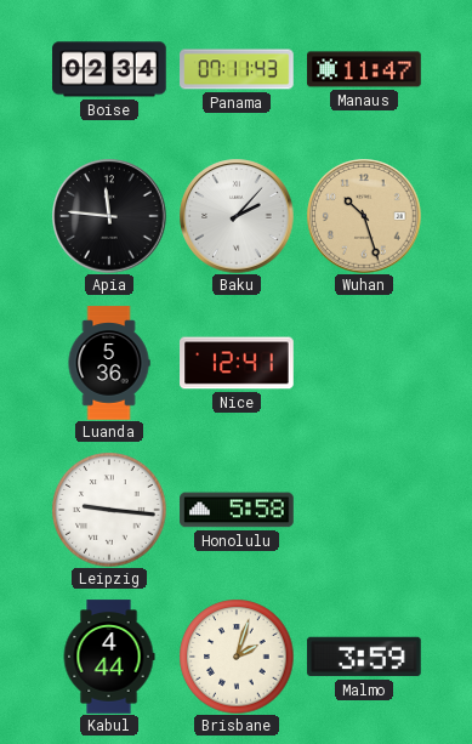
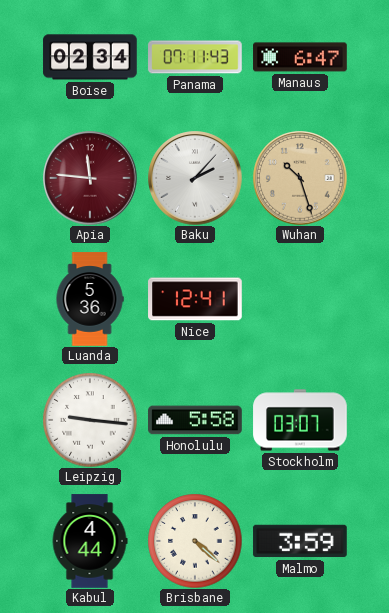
Manaus: 11:47 -> 6:47 (300, 57)
Apia dial: black -> burgundy (90, 178)
Stockholm: none -> 03:07 (300, 420)
Brisbane: 2:03 -> 4:22 (195, 541)
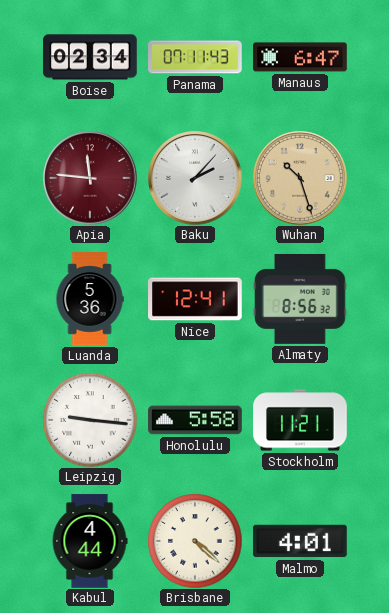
Almaty: none -> 8:56 (300, 299)
Stockholm: 03:07 -> 11:21 (300, 420)
Malmo: 3:59 -> 4:01 (300, 541)
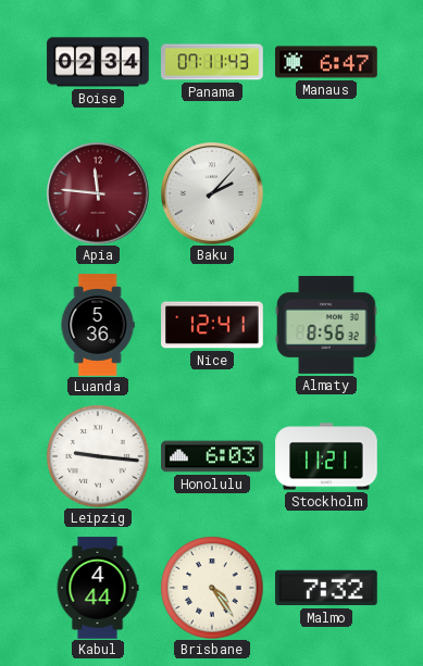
Wuhan: 10:27 -> none (300, 178)
Honolulu: 5:58 -> 6:03 (212, 456)
Brisbane: 4:22 -> 4:24 (212, 588)
Malmo: 4:01 -> 7:32 (326, 588)
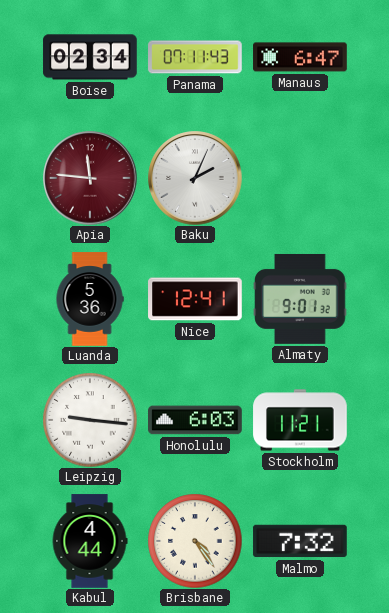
Baku: 2:07 -> 2:04 (195, 178)
Almaty: 8:56 -> 9:01 (300, 299)
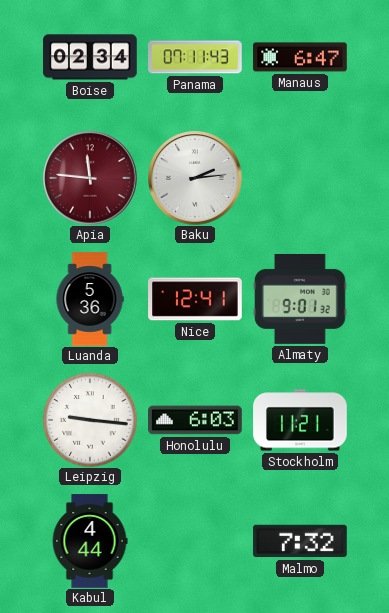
Baku: 2:04 -> 2:14 (195, 178)
Brisbane: 4:24 -> none (195, 541)
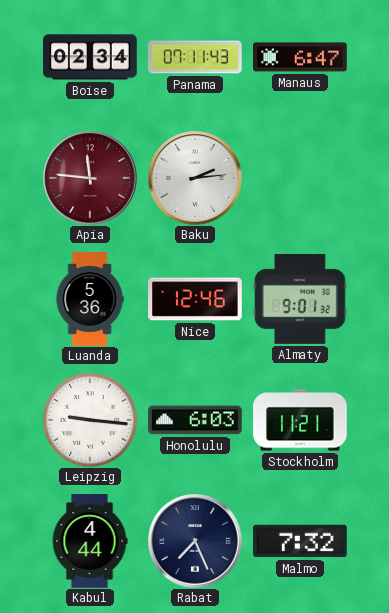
Nice: 12:41 -> 12:46 (195, 299)
Rabat: none -> 7:26 (195, 541)
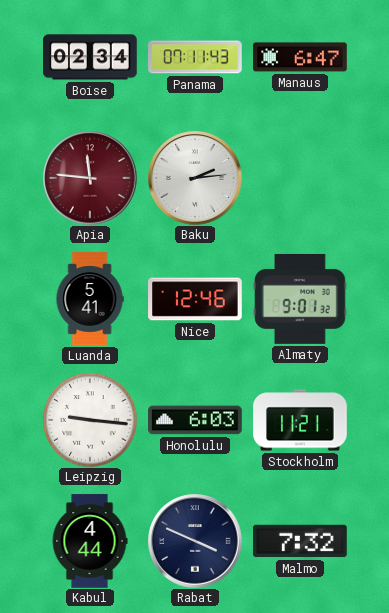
Luanda: 5:36 -> 5:41 (90, 299)
Rabat: 7:26 -> 3:49 (195, 541)
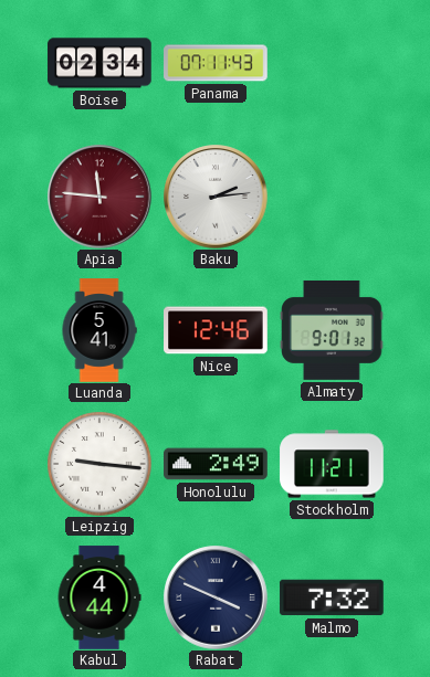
Manaus: 6:47 -> none (300, 57)
Honolulu: 6:03 -> 2:49 (216, 464)
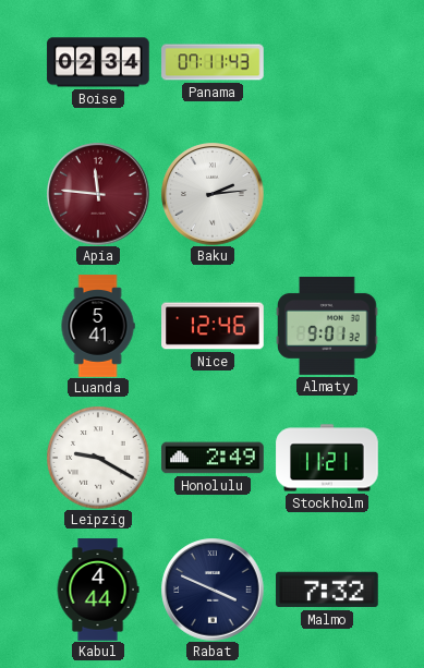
Leipzig: 9:16 -> 9:20 (98, 458)
